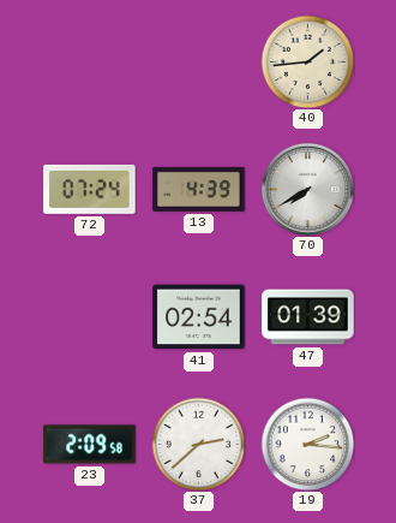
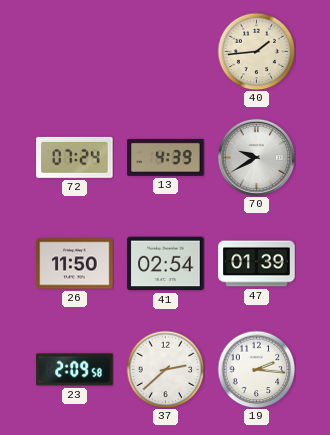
70: 7:40 -> 9:40 (256, 157)
26: none -> 11:50 (75, 264)
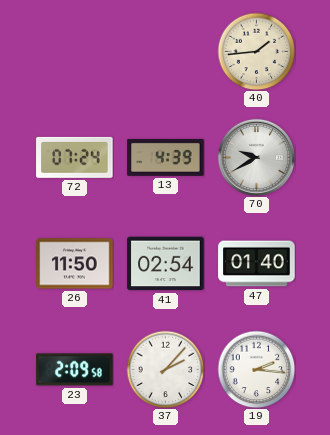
47: 01:39 -> 01:40 (257, 264)
37: 2:38 -> 2:07 (165, 369)
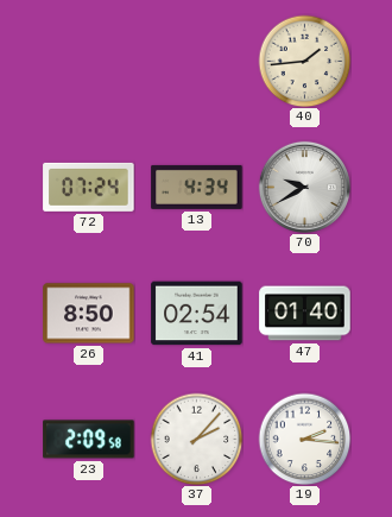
13: 4:39 -> 4:34 (197, 187)
26: 11:50 -> 8:50 (89, 314)
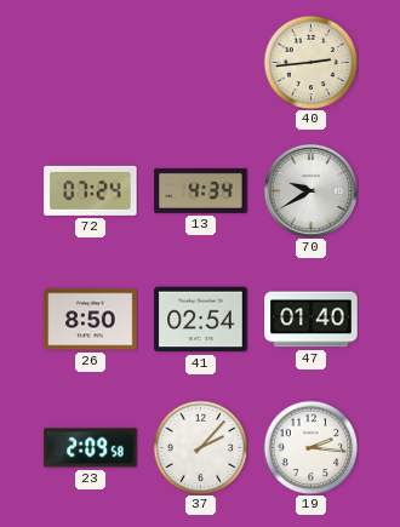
40: 1:44 -> 2:44 (310, 62)
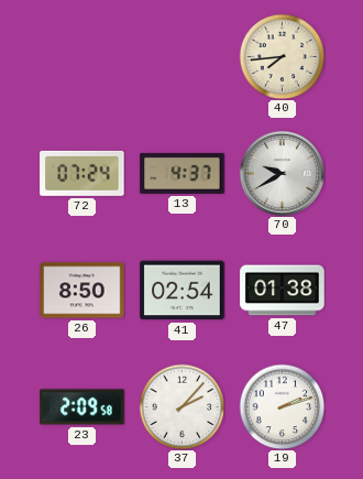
40: 2:44 -> 7:44 (282, 56)
13: 4:34 -> 4:37 (183, 173)
47: 01:40 -> 01:38 (283, 291)
19: 2:16 -> 2:12 (282, 406)
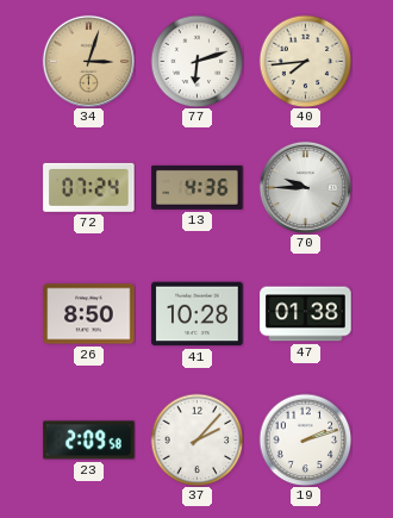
34: none -> 3:03 (88, 61)
77: none -> 6:12 (196, 61)
13: 4:37 -> 4:36 (198, 187)
70: 9:40 -> 9:45 (305, 187)
41: 02:54 -> 10:28 (198, 314)
